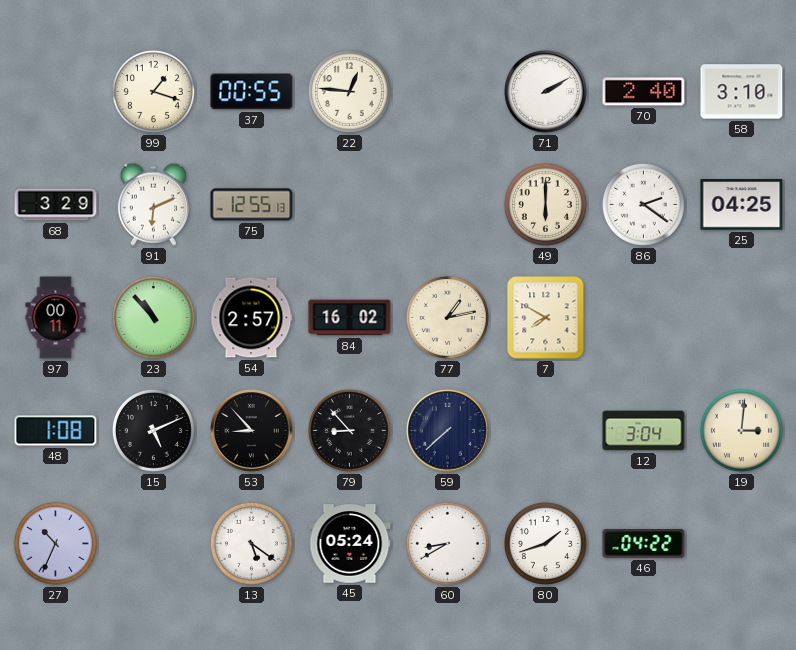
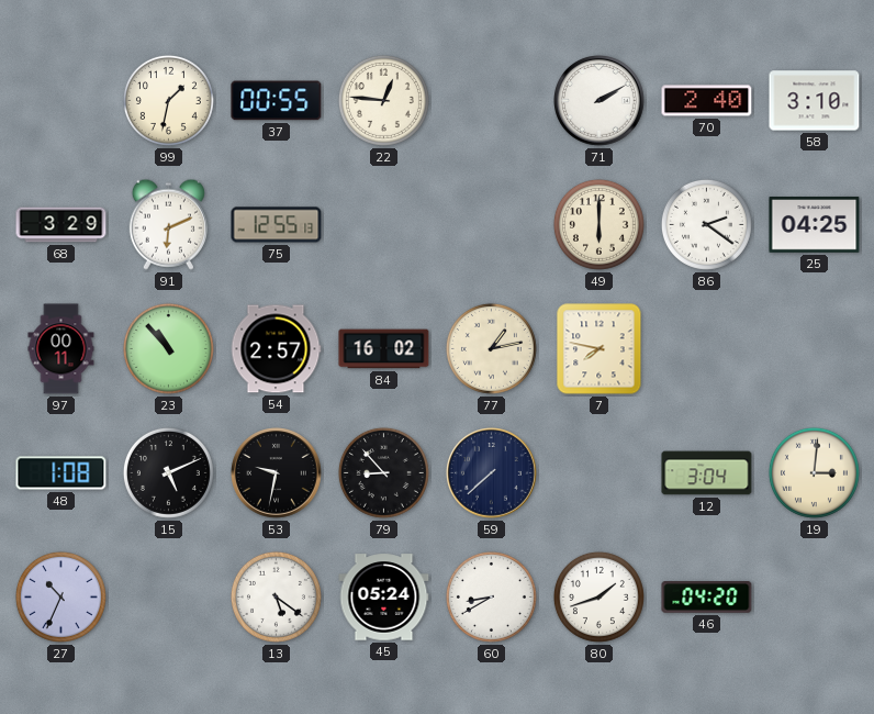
99: 1:18 -> 1:32 (168, 100)
7: 7:50 -> 7:47 (600, 349)
53: 8:53 -> 9:32 (277, 473)
46: 04:22 -> 04:20 (707, 598)
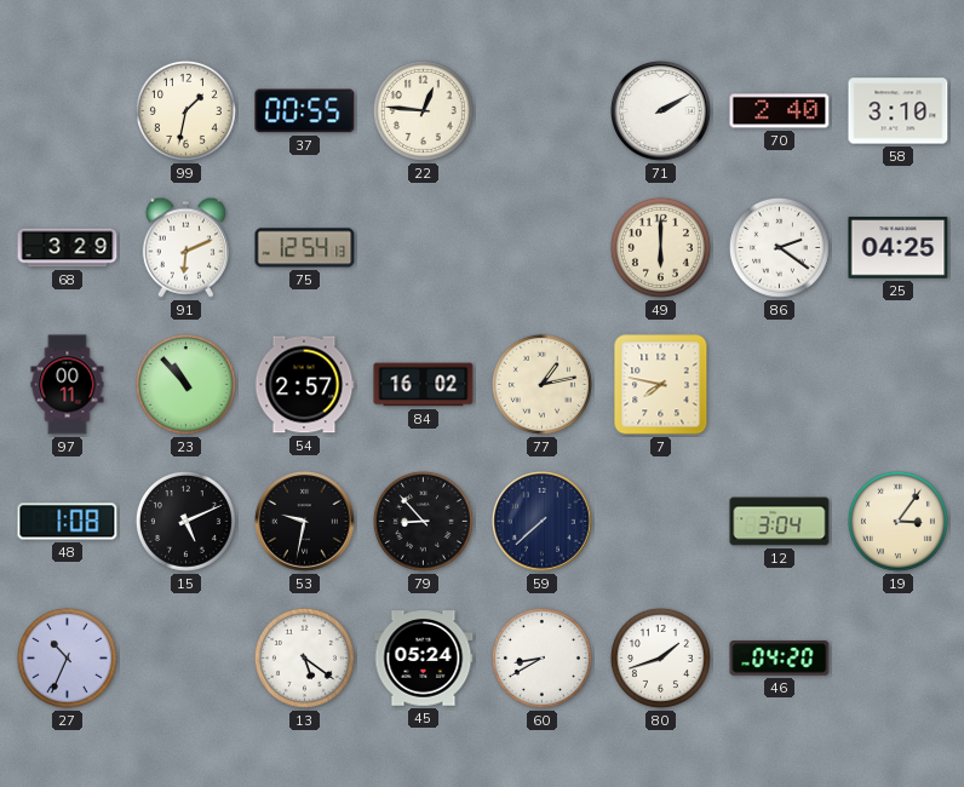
75: 12:55 -> 12:54 (305, 248)
19: 3:01 -> 3:06 (897, 521)
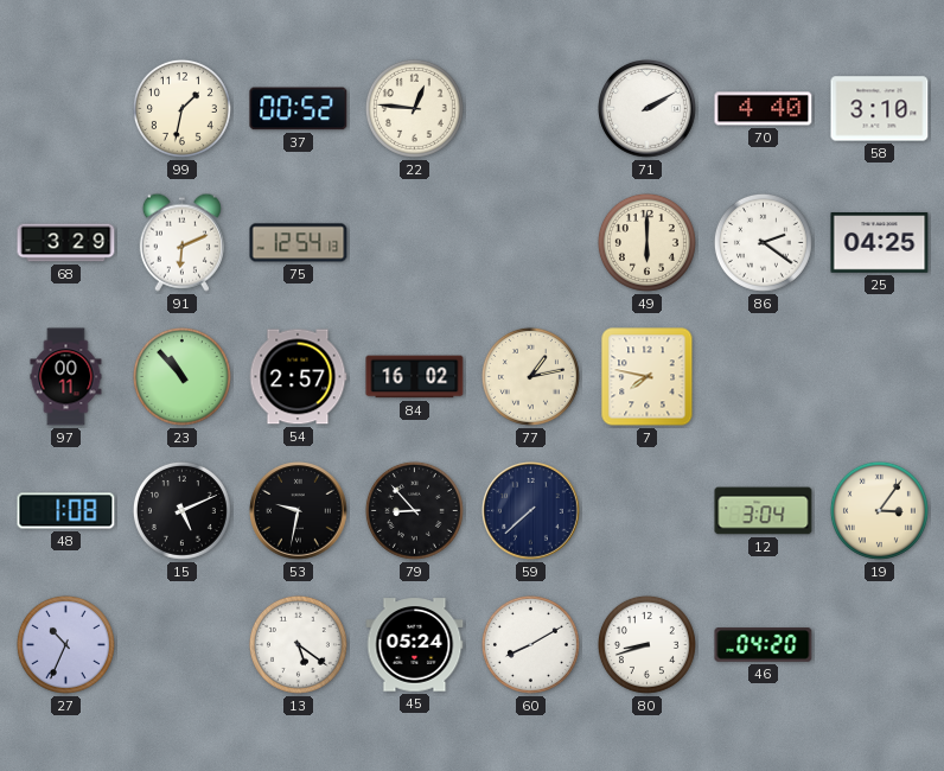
37: 00:55 -> 00:52 (299, 109)
70: 2:40 -> 4:40 (764, 109)
60: 8:40 -> 8:10 (530, 644)
80: 1:42 -> 8:42 (646, 644)
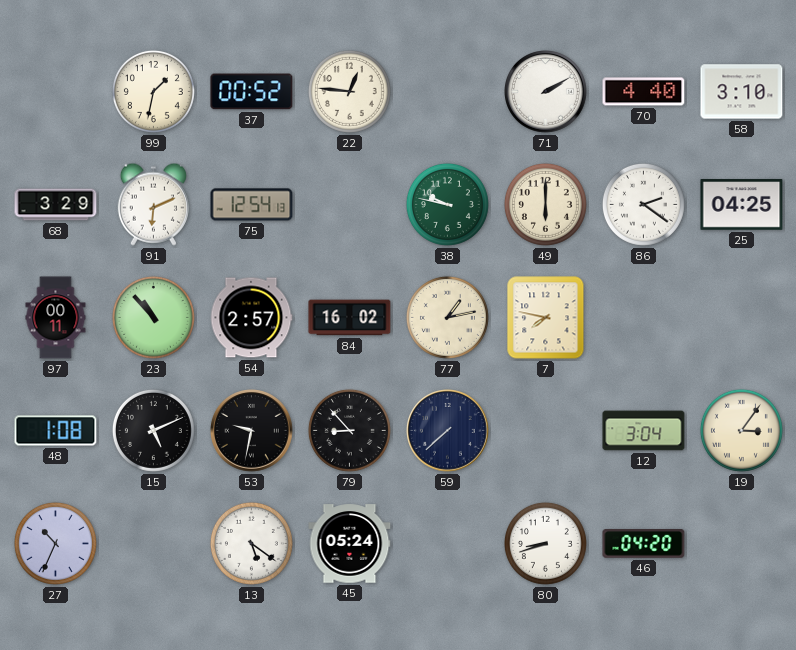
38: none -> 9:47 (447, 204)
60: 8:10 -> none (530, 644)
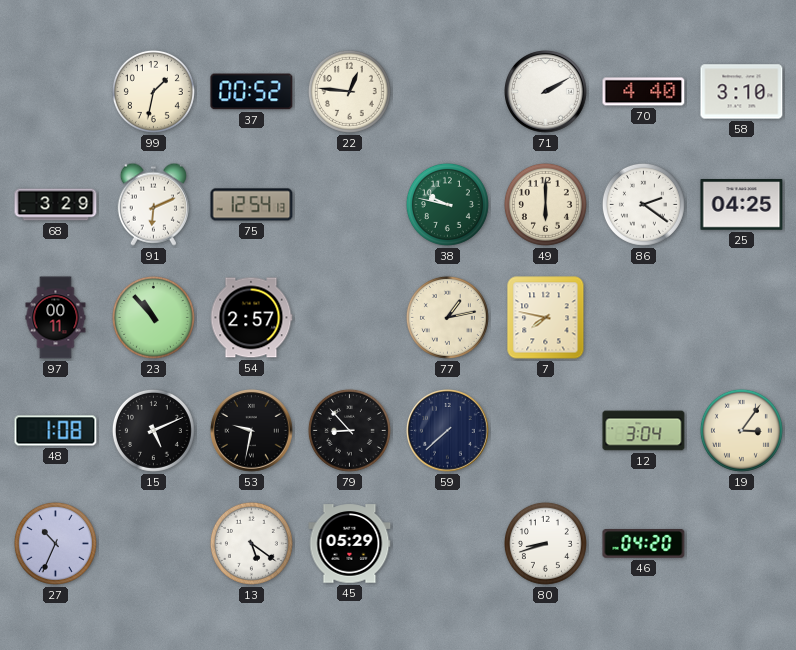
84: 16:02 -> none (350, 318)
45: 05:24 -> 05:29 (350, 544)
